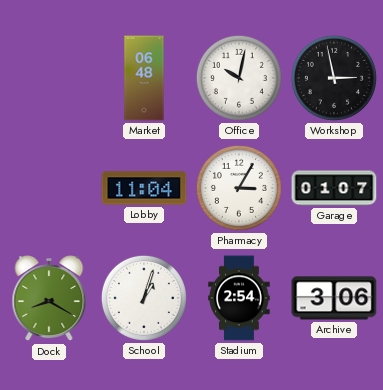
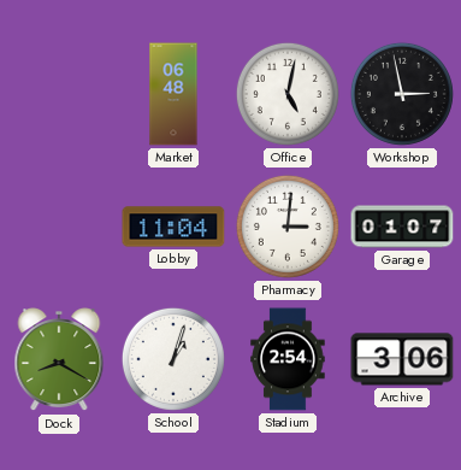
Office: 10:02 -> 5:02 (288, 94)
Pharmacy: 3:05 -> 3:01 (288, 227)
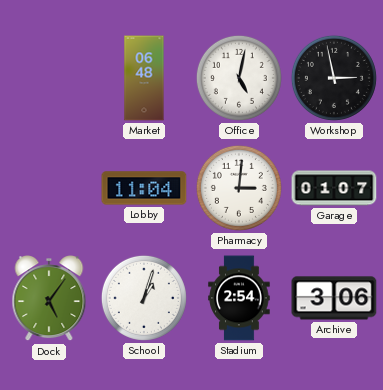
Dock: 8:20 -> 5:06 (49, 299)
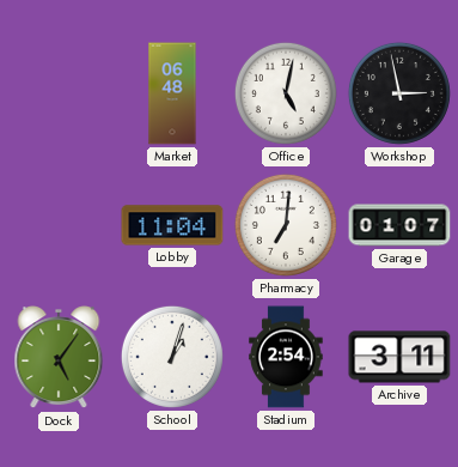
Pharmacy: 3:01 -> 7:01 (286, 225)
Archive: 3:06 -> 3:11 (399, 357)
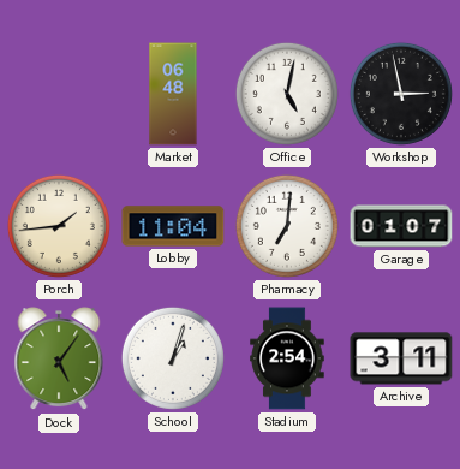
Porch: none -> 1:44 (59, 226)
